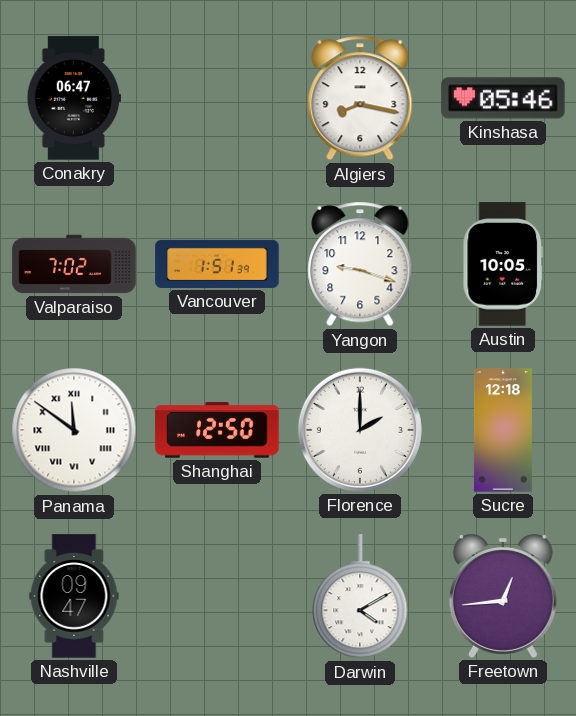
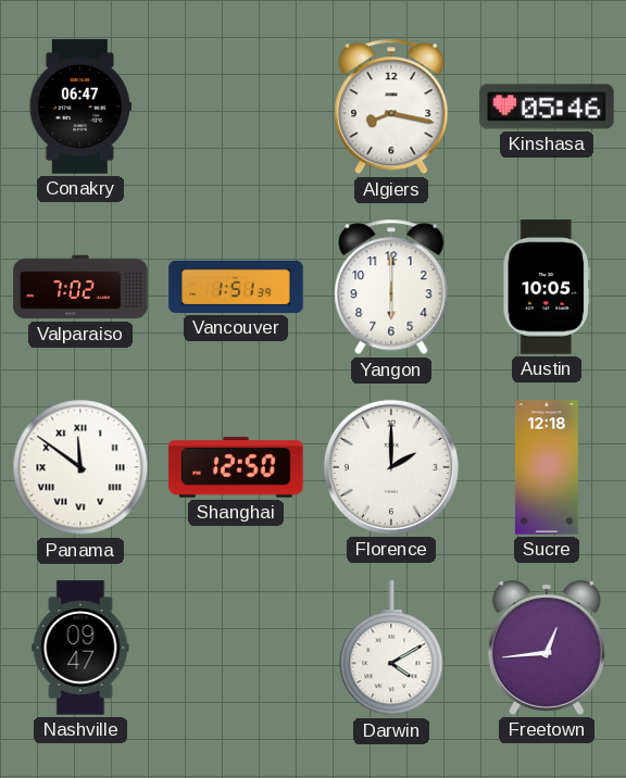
Yangon: 9:18 -> 6:00 (391, 287)
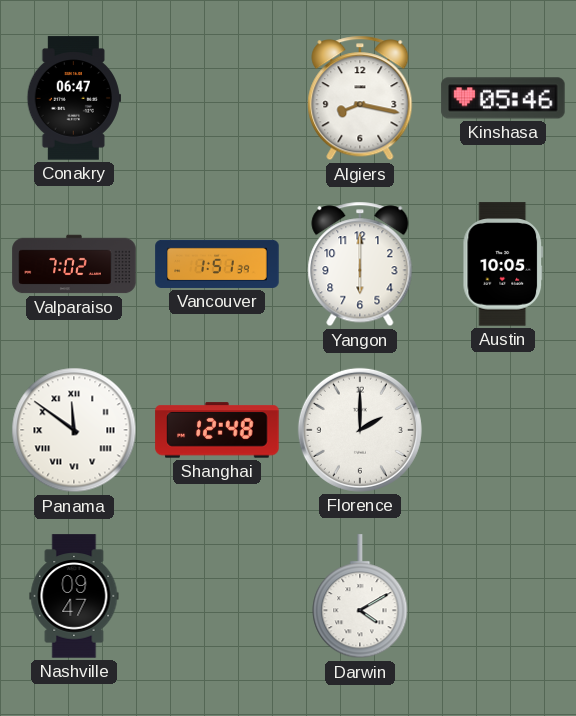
Shanghai: 12:50 -> 12:48 (217, 430)
Sucre: 12:18 -> none (547, 467)
Freetown: 12:44 -> none (547, 649)
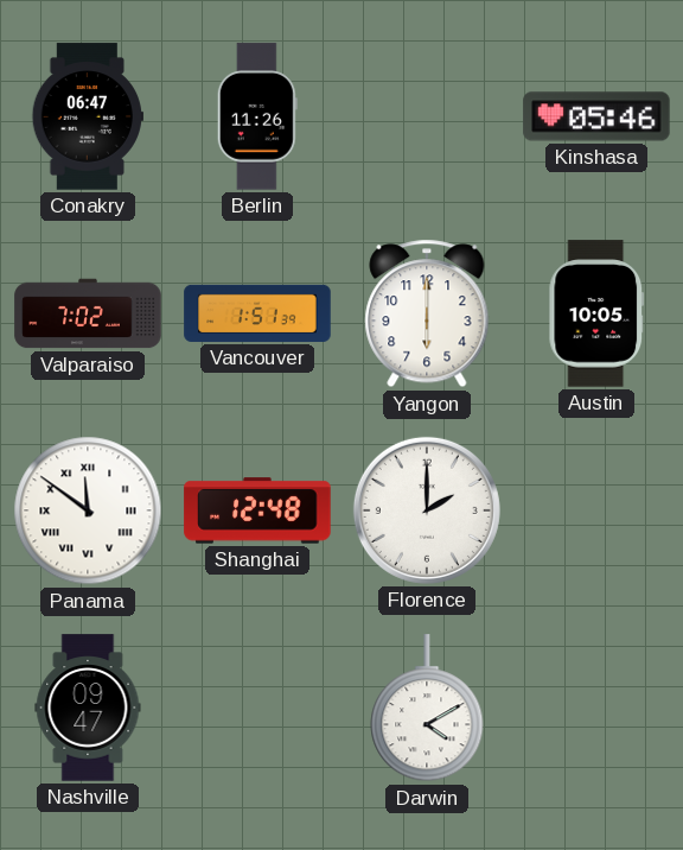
Berlin: none -> 11:26 (257, 116)
Algiers: 8:17 -> none (360, 98)
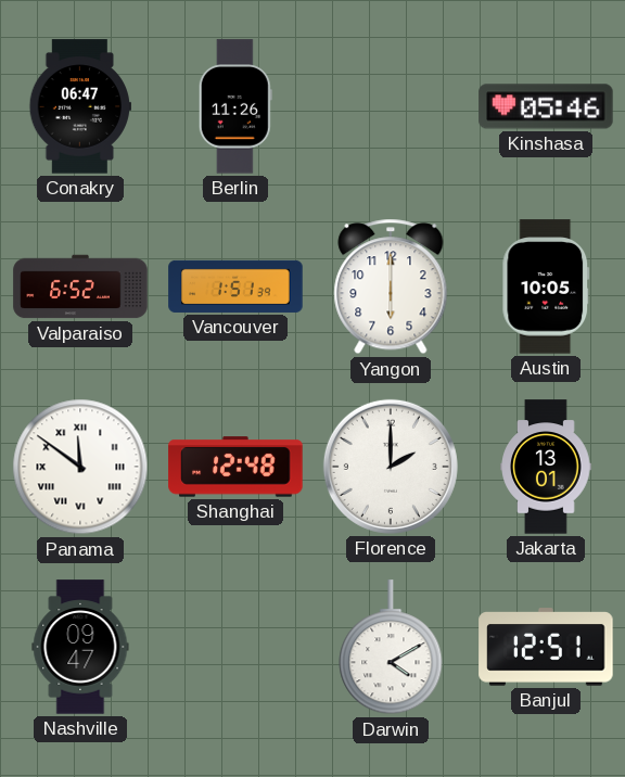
Valparaiso: 7:02 -> 6:52 (80, 286)
Jakarta: none -> 13:01 (546, 467)
Banjul: none -> 12:51 (546, 647)
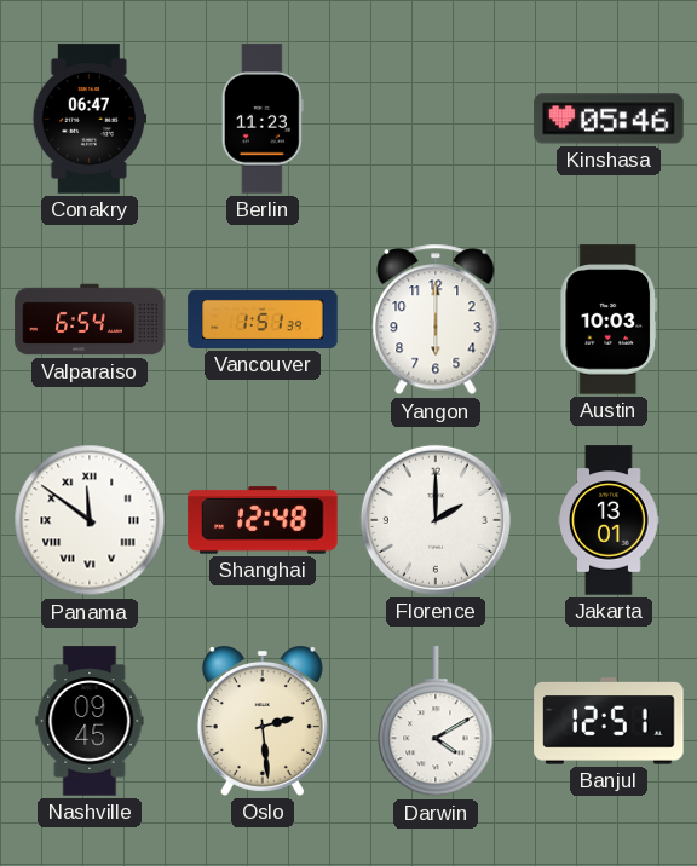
Berlin: 11:26 -> 11:23 (263, 119)
Valparaiso: 6:52 -> 6:54 (90, 319)
Austin: 10:05 -> 10:03 (609, 319)
Nashville: 09:47 -> 09:45 (90, 721)
Oslo: none -> 2:29 (263, 722)
